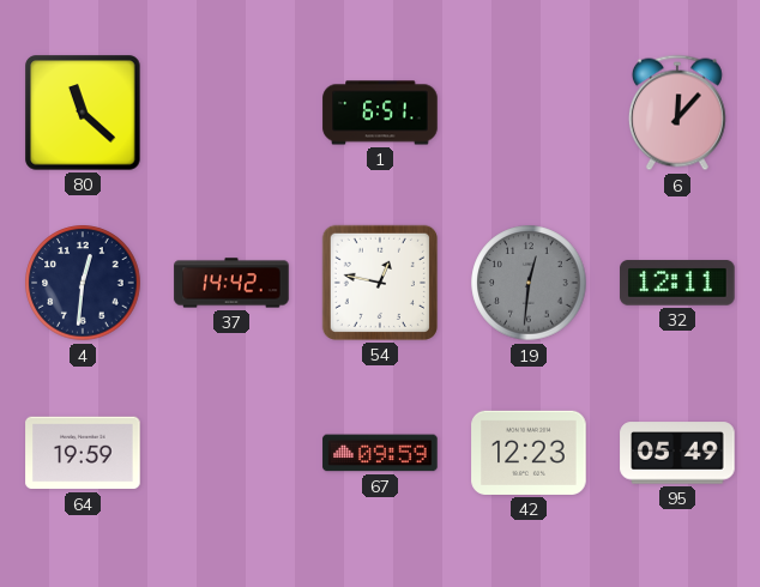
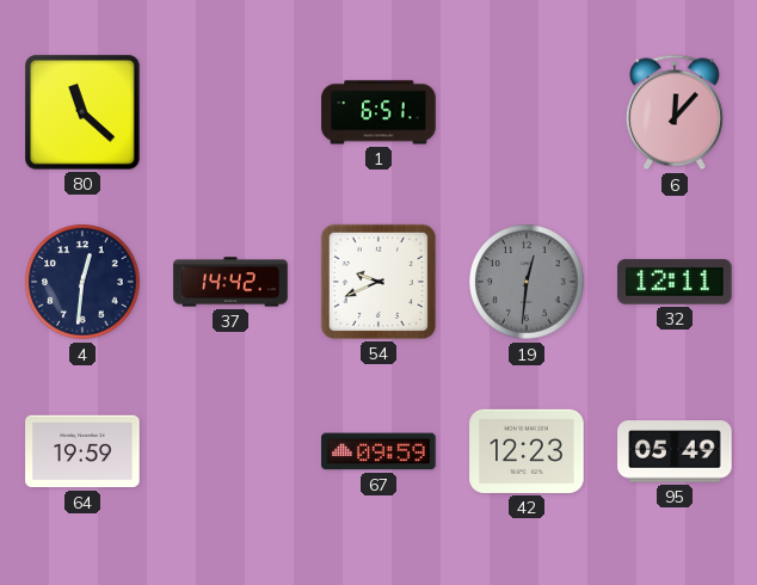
54: 12:47 -> 9:41 (378, 282)
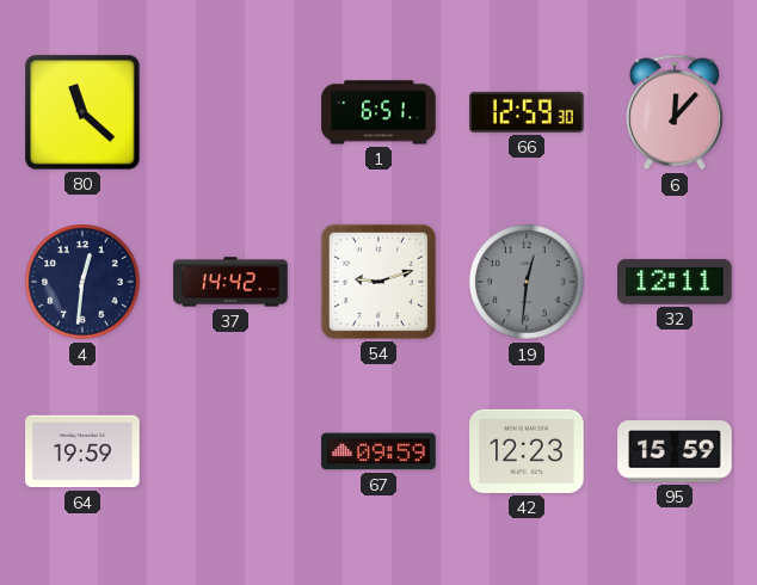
66: none -> 12:59 (527, 112)
54: 9:41 -> 9:12 (378, 282)
95: 05:49 -> 15:59 (675, 451)
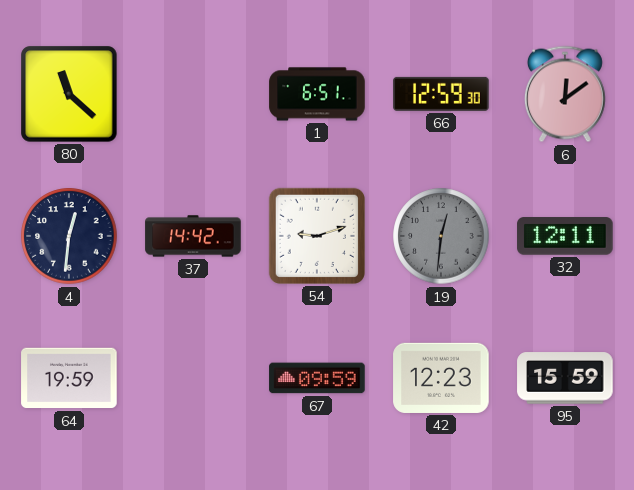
6: 12:07 -> 12:09 (565, 94)
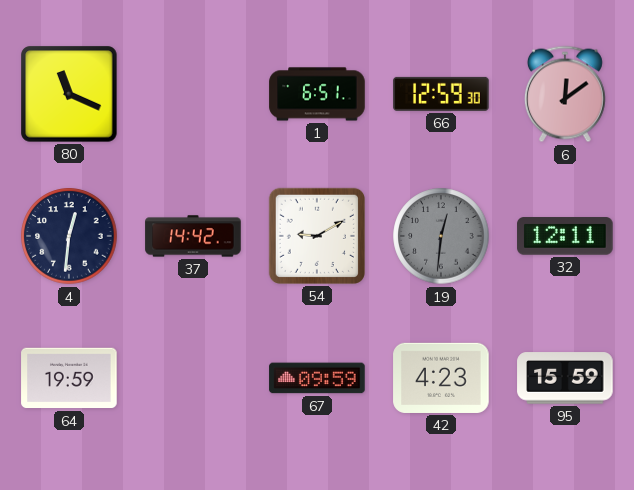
80: 11:22 -> 11:19 (69, 94)
54: 9:12 -> 9:10 (317, 236)
42: 12:23 -> 4:23 (441, 378)
